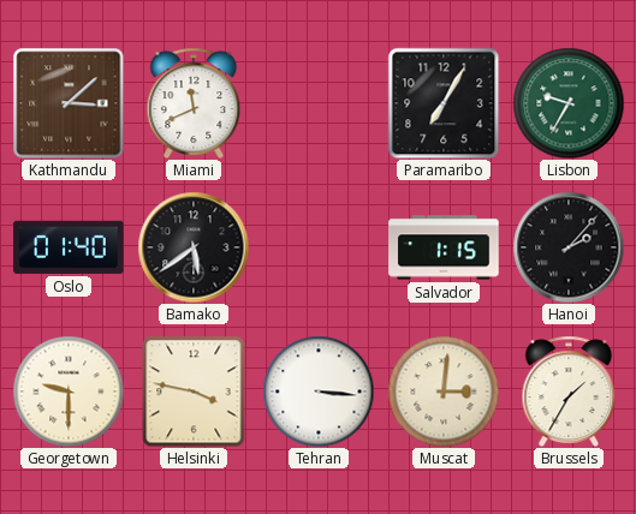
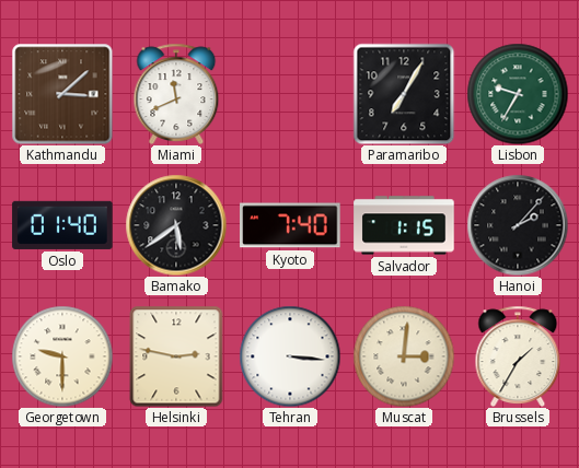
Kyoto: none -> 7:40 (290, 225)
Helsinki: 3:47 -> 2:47 (176, 356)
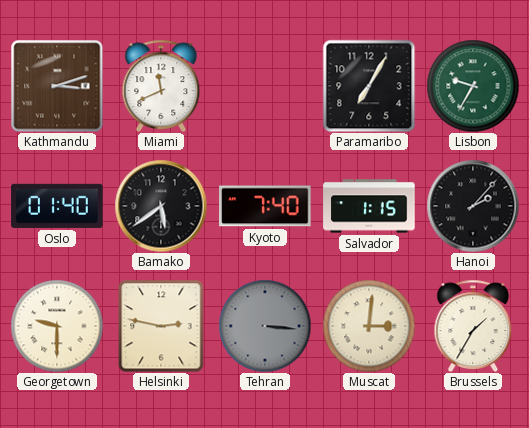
Kathmandu: 3:08 -> 3:12 (57, 86)
Tehran dial: white -> grey (265, 326)
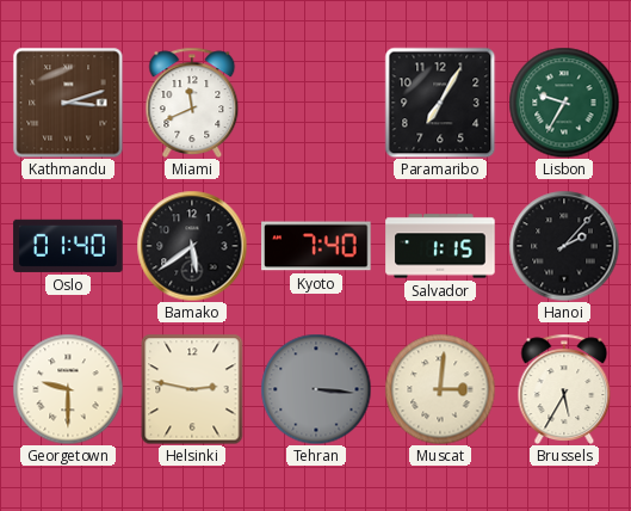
Brussels: 1:35 -> 5:35 (564, 389)
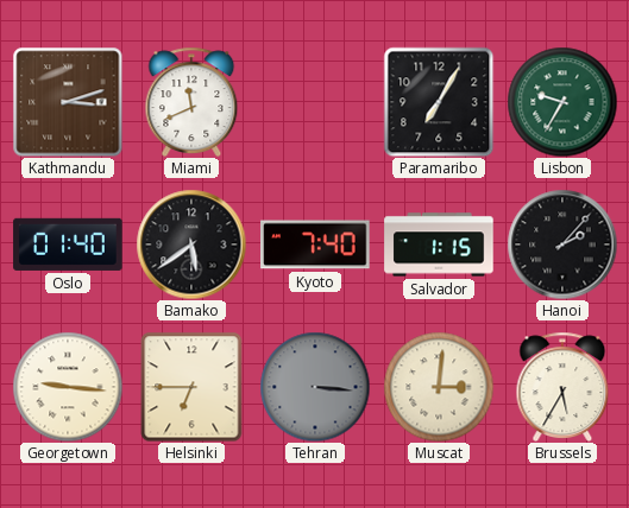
Georgetown: 9:30 -> 9:16 (68, 387)
Helsinki: 2:47 -> 6:45 (191, 387)
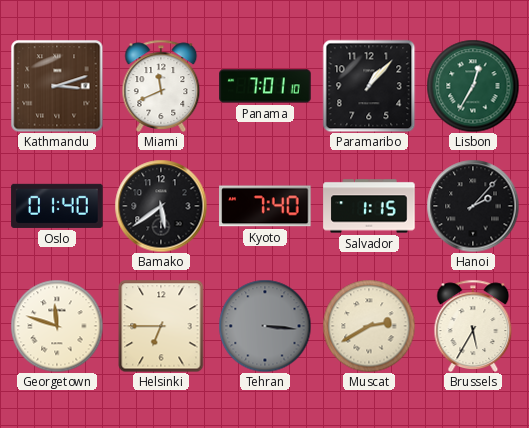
Panama: none -> 7:01 (265, 86)
Paramaribo: 7:05 -> 1:07 (369, 86)
Lisbon: 9:35 -> 12:35 (473, 86)
Georgetown: 9:16 -> 11:48 (57, 326)
Muscat: 3:01 -> 2:40 (369, 326)
